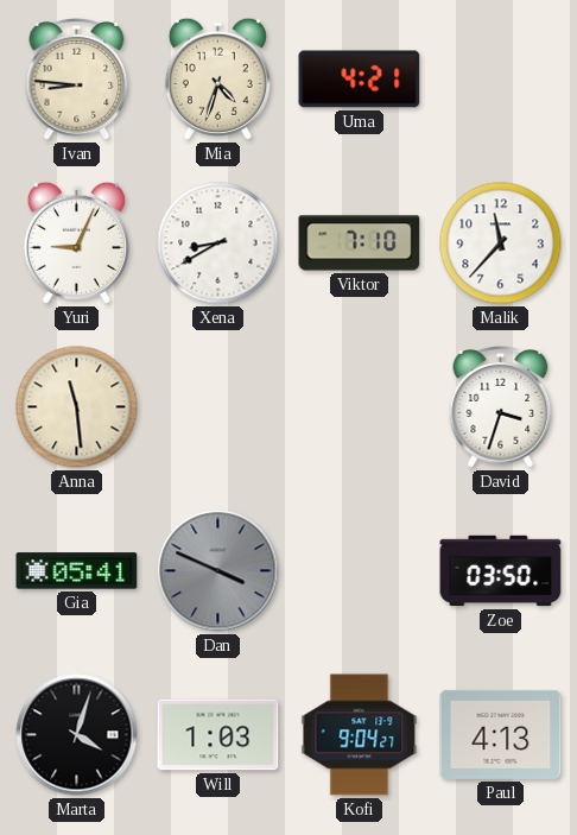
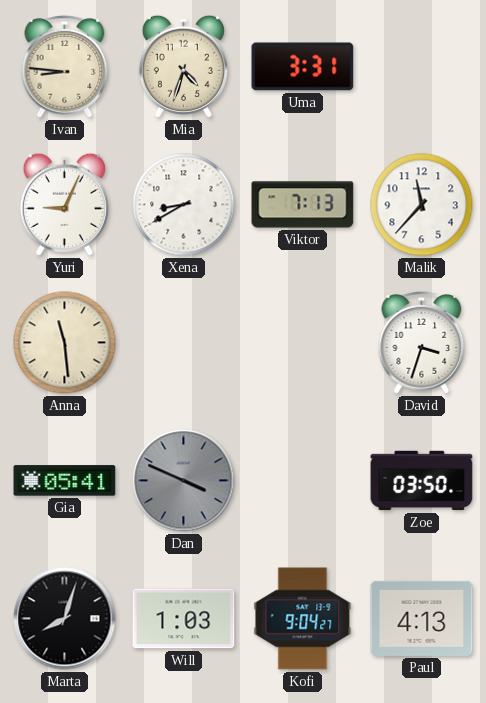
Uma: 4:21 -> 3:31 (303, 67)
Viktor: 7:10 -> 7:13 (303, 205)
Marta: 4:03 -> 8:03 (65, 619)
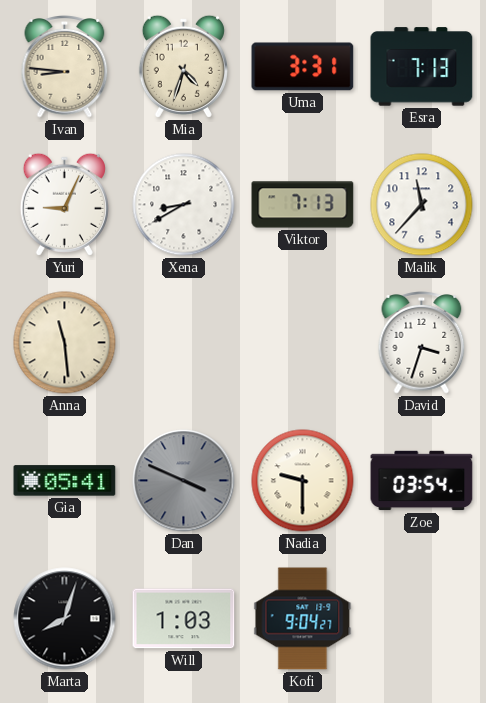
Esra: none -> 7:13 (422, 67)
Nadia: none -> 9:30 (303, 481)
Zoe: 03:50 -> 03:54 (422, 481)
Paul: 4:13 -> none (422, 618)
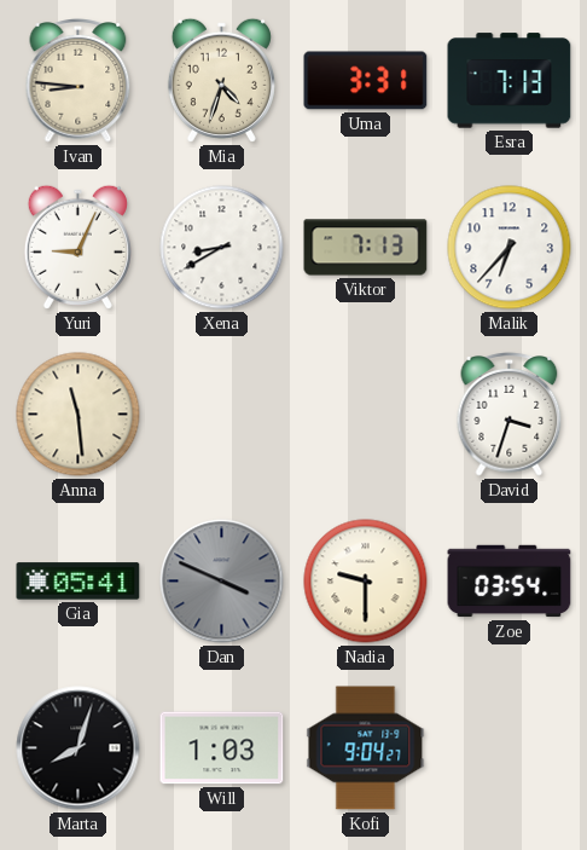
Malik: 11:37 -> 6:37 (510, 248)
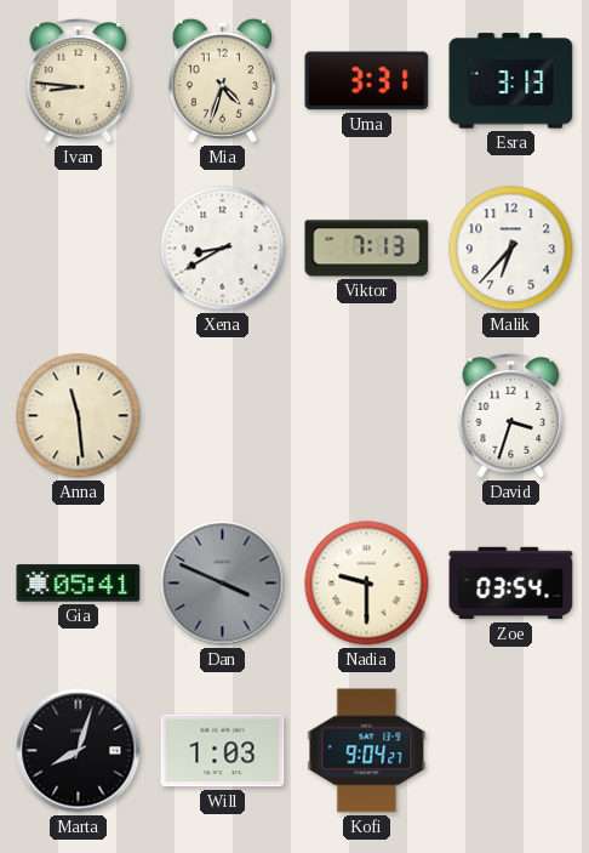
Esra: 7:13 -> 3:13 (511, 81)
Yuri: 9:04 -> none (77, 247)
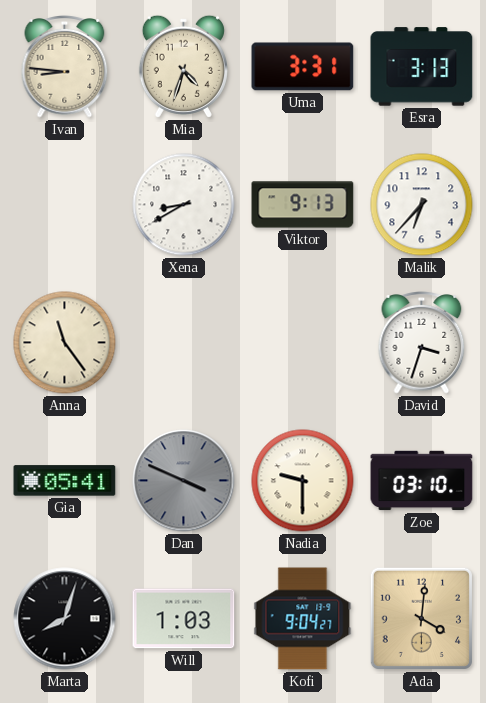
Viktor: 7:13 -> 9:13 (303, 205)
Anna: 11:29 -> 11:24 (65, 343)
Zoe: 03:54 -> 03:10 (422, 481)
Ada: none -> 4:01 (421, 618)
